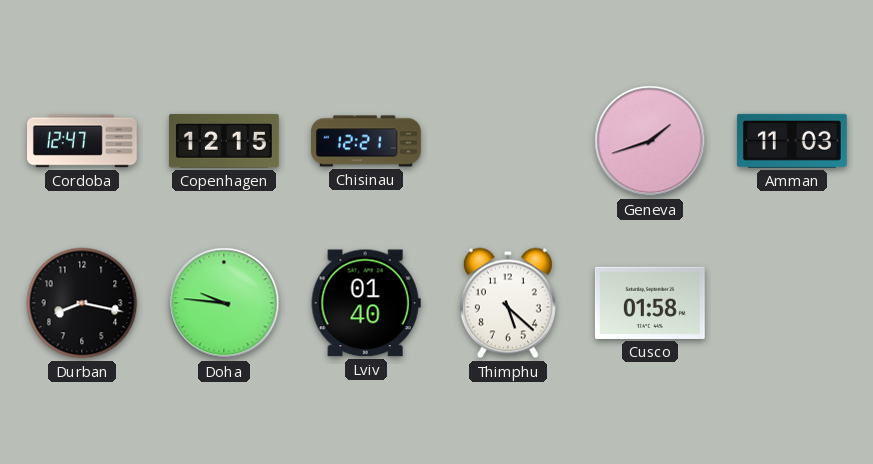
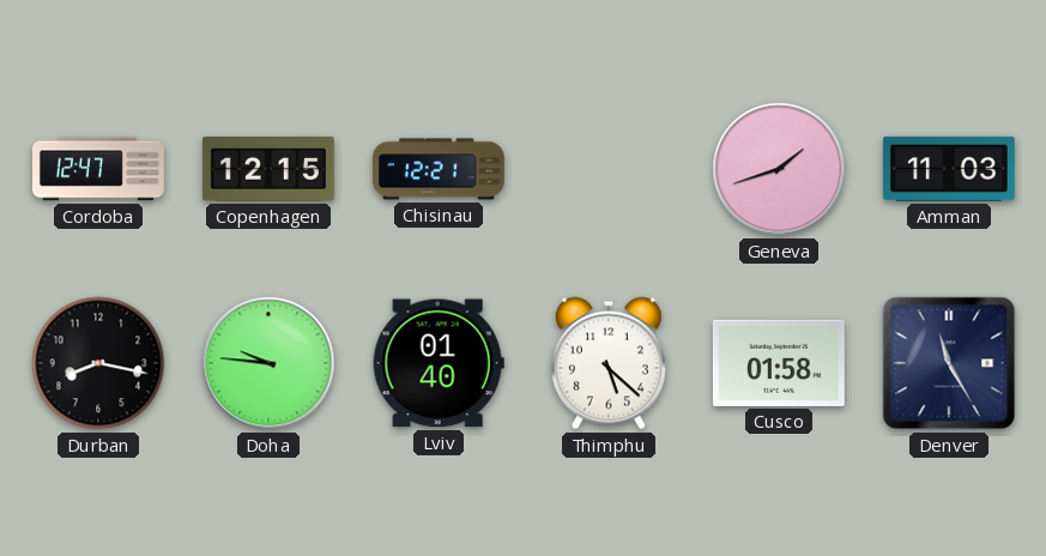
Denver: none -> 11:25 (949, 363)
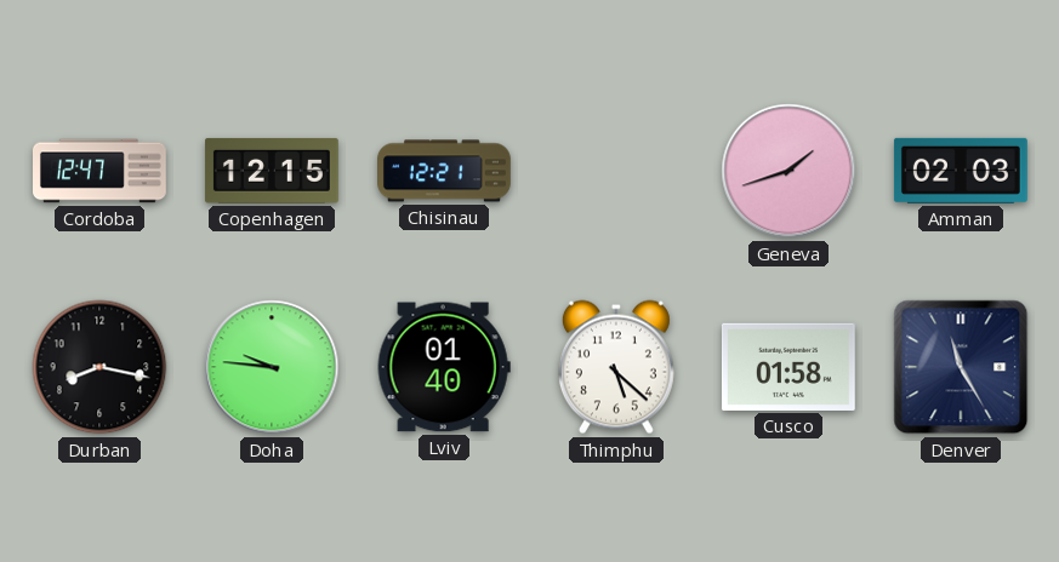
Amman: 11:03 -> 02:03 (961, 171)
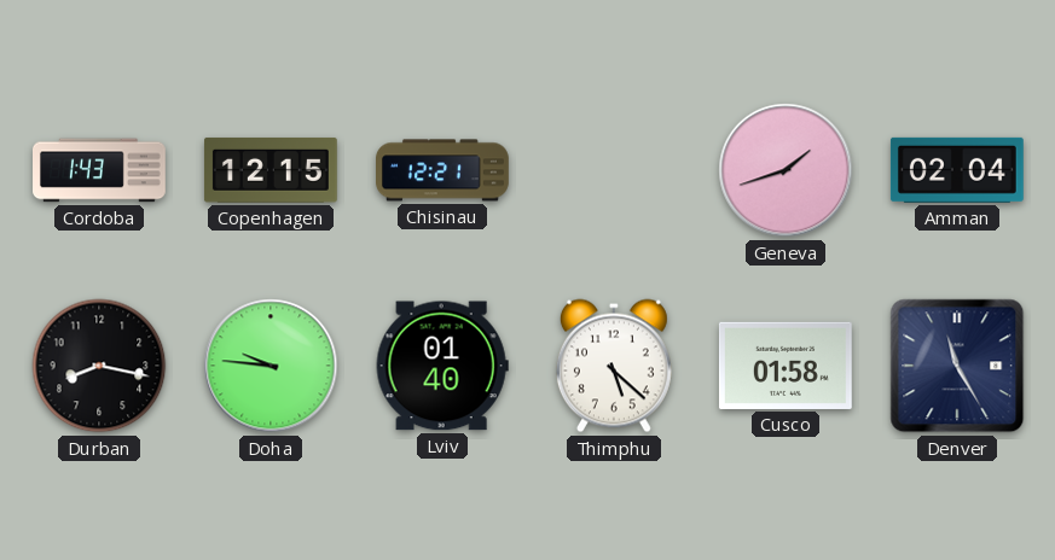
Cordoba: 12:47 -> 1:43 (100, 170)
Amman: 02:03 -> 02:04 (957, 170)
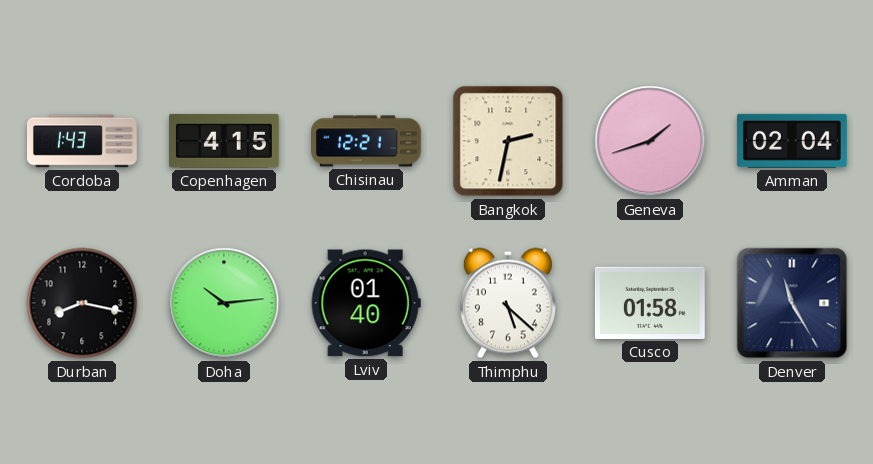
Copenhagen: 12:15 -> 4:15 (224, 141)
Bangkok: none -> 2:32 (508, 141)
Doha: 9:46 -> 10:14 (224, 303)
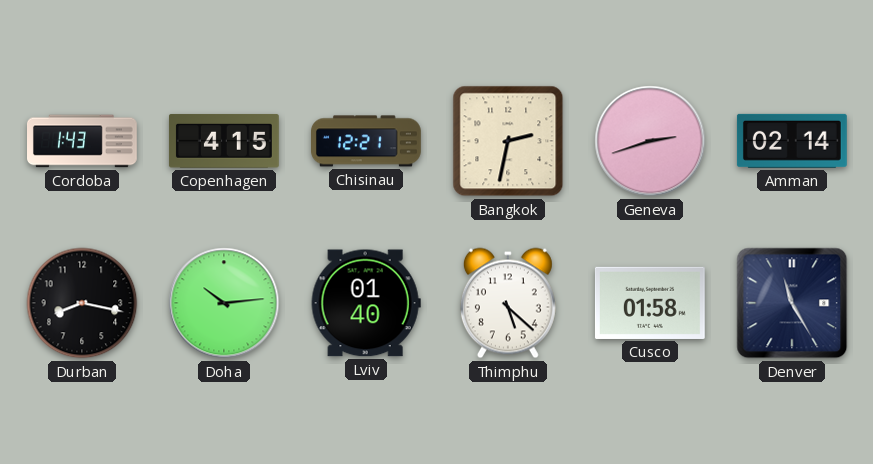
Geneva: 1:42 -> 2:42 (650, 141)
Amman: 02:04 -> 02:14 (792, 141)
